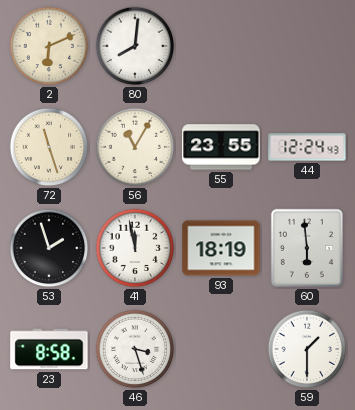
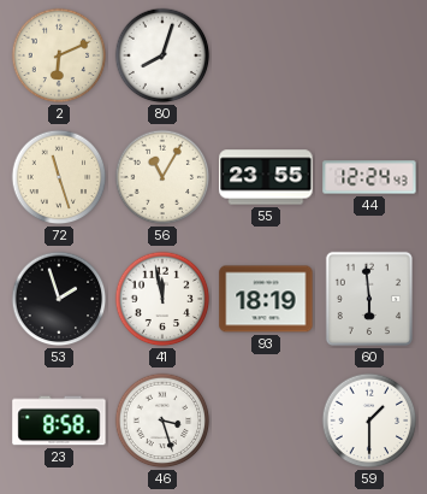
80: 8:01 -> 8:03 (162, 55)
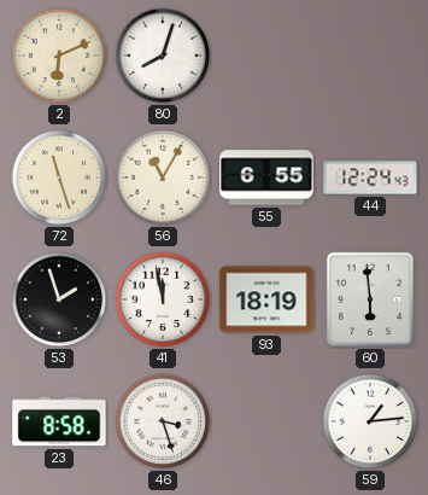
55: 23:55 -> 6:55 (266, 177)
59: 1:30 -> 1:14 (370, 421)
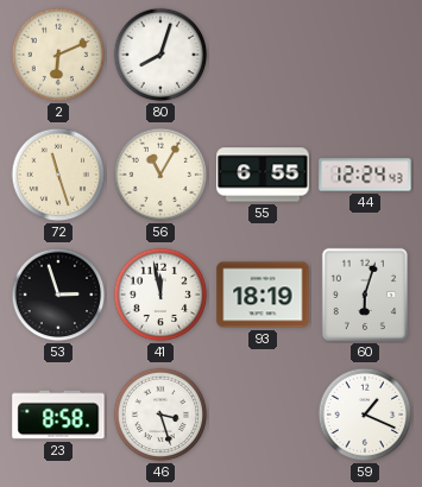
53: 1:57 -> 2:57 (58, 295)
60: 5:59 -> 6:03 (365, 295)
59: 1:14 -> 1:19 (365, 415)
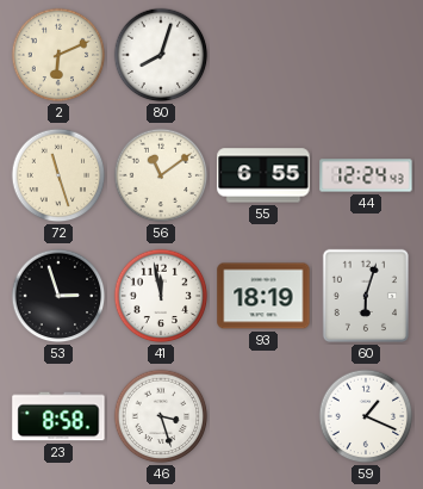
56: 11:05 -> 11:09 (161, 175)
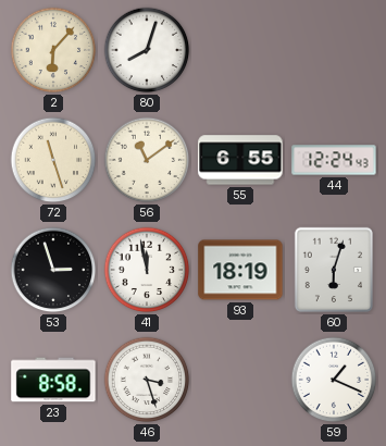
2: 6:11 -> 6:07 (53, 50)
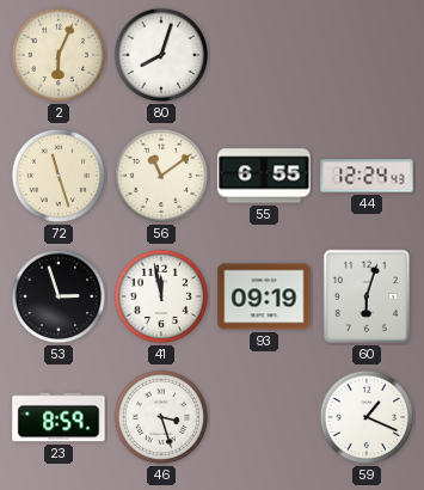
2: 6:07 -> 6:04 (59, 55)
93: 18:19 -> 09:19 (264, 296)
23: 8:58 -> 8:59 (59, 417)
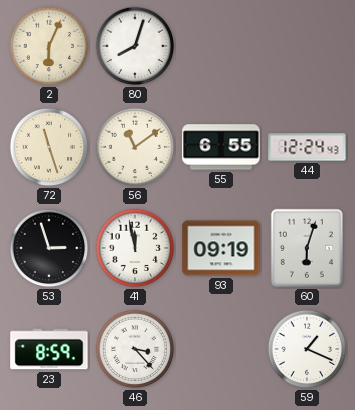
46: 3:27 -> 3:23 (135, 349)
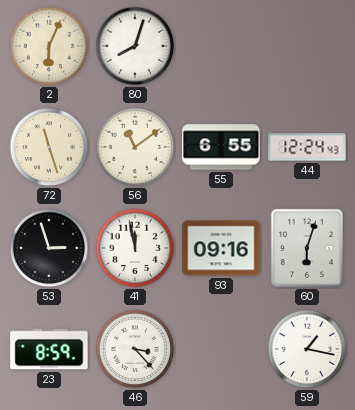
93: 09:19 -> 09:16 (221, 248)
59: 1:19 -> 1:17 (307, 349)
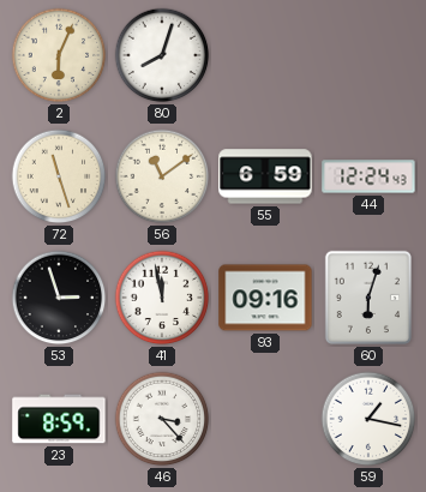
55: 6:55 -> 6:59 (265, 176)
